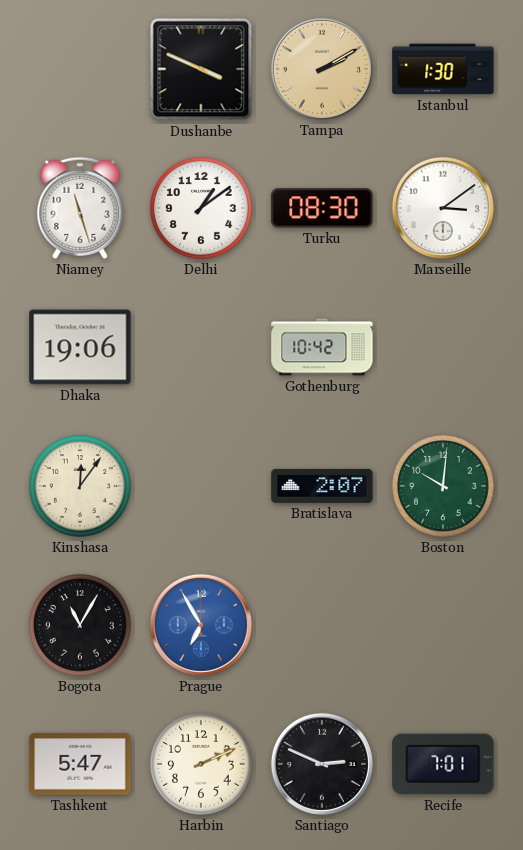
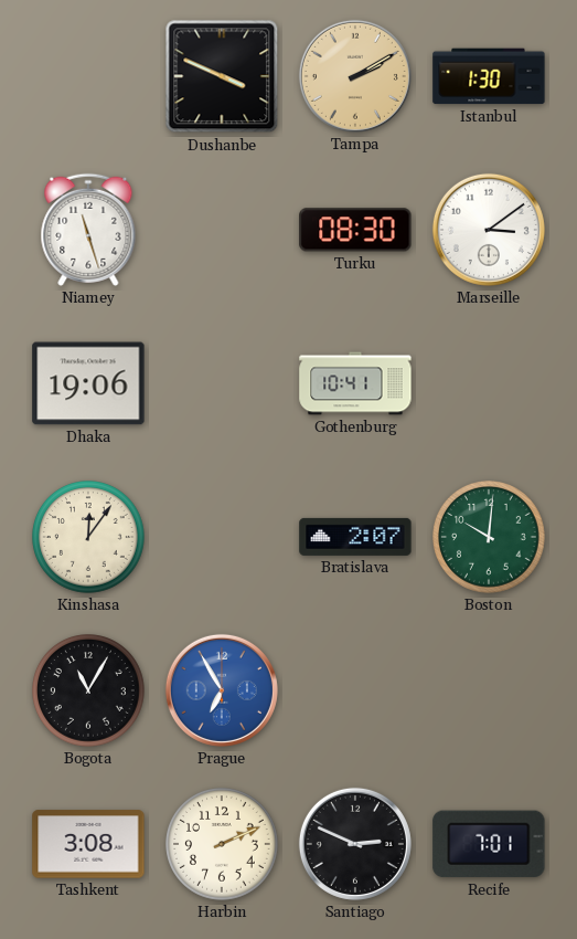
Delhi: 1:09 -> none (201, 208)
Gothenburg: 10:42 -> 10:41 (355, 383)
Tashkent: 5:47 -> 3:08 (88, 844)
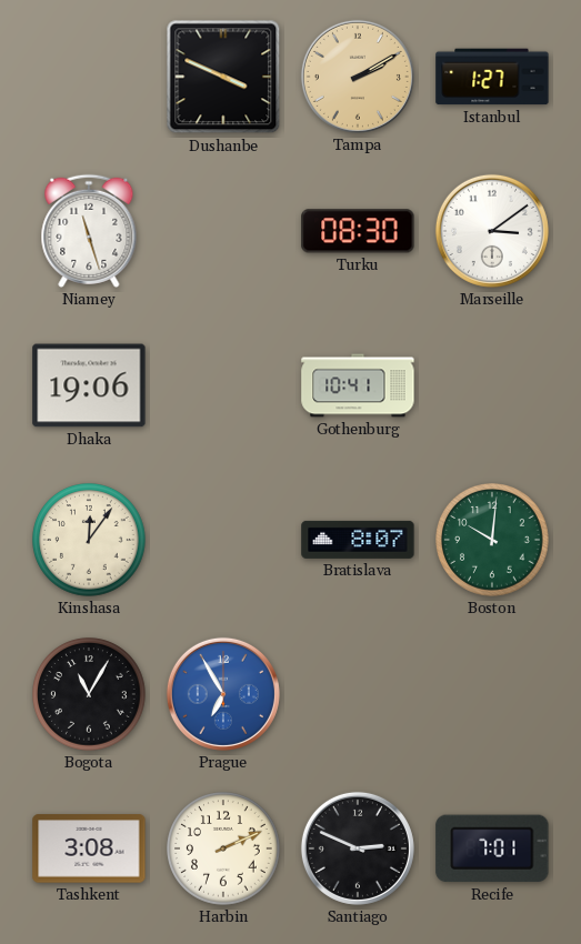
Istanbul: 1:30 -> 1:27 (492, 77)
Bratislava: 2:07 -> 8:07 (358, 540)
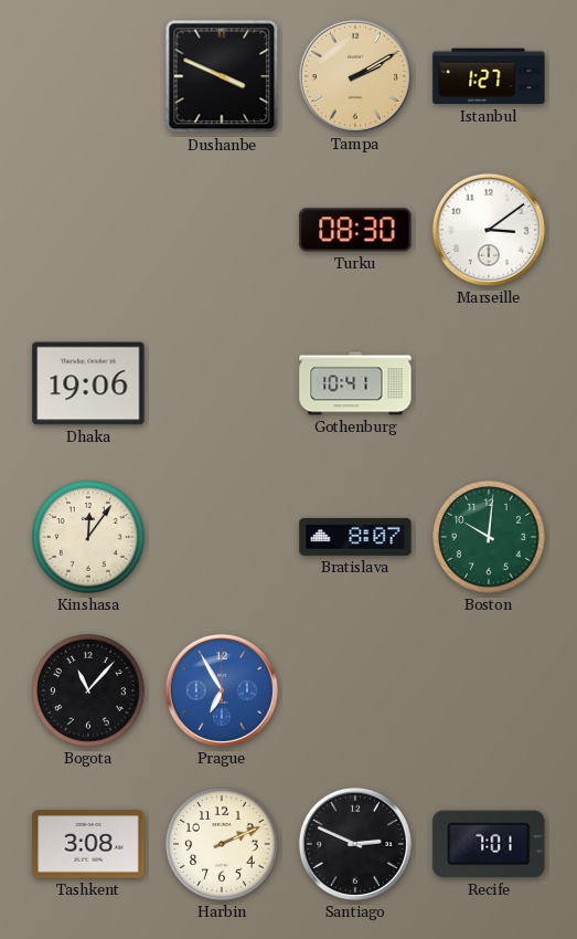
Niamey: 11:27 -> none (89, 231)
Bogota: 11:05 -> 11:07 (88, 690)
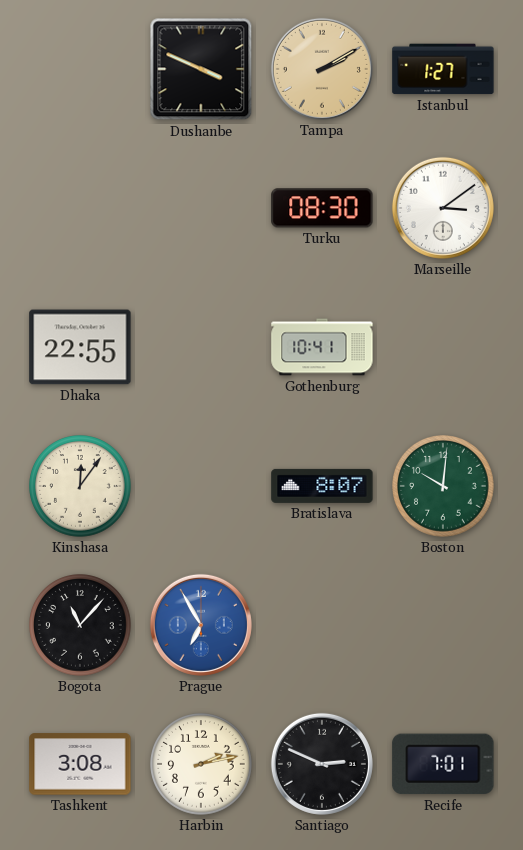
Dhaka: 19:06 -> 22:55 (80, 347)
Harbin: 2:11 -> 2:13 (201, 764)
